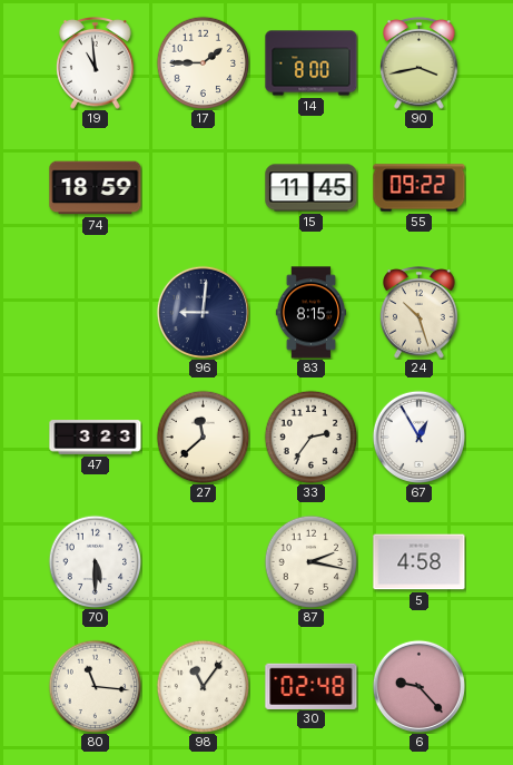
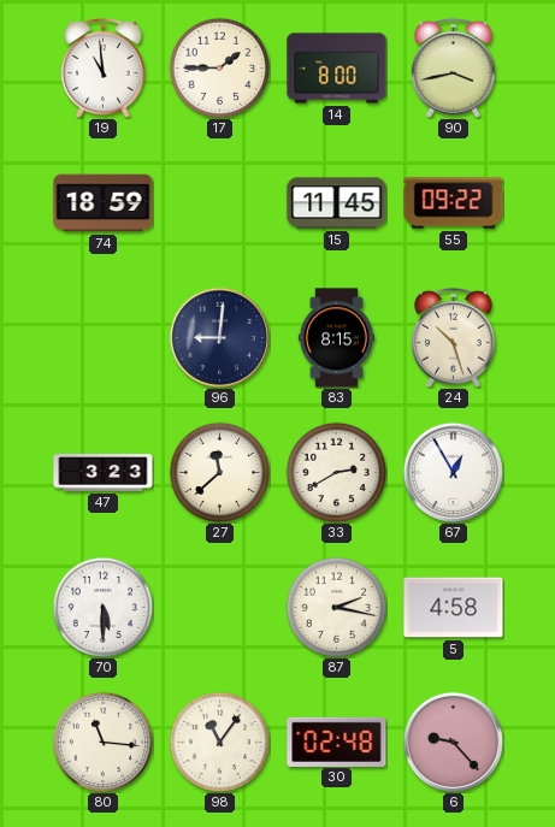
33: 2:36 -> 2:40 (336, 472)
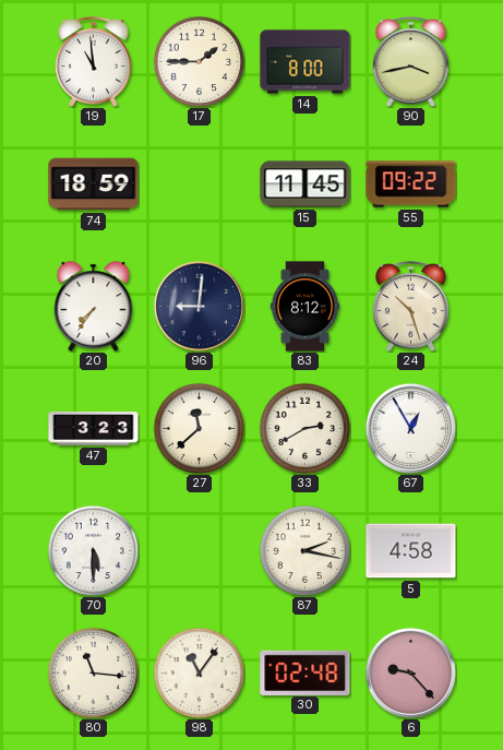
20: none -> 7:36 (94, 307)
83: 8:15 -> 8:12 (304, 307)
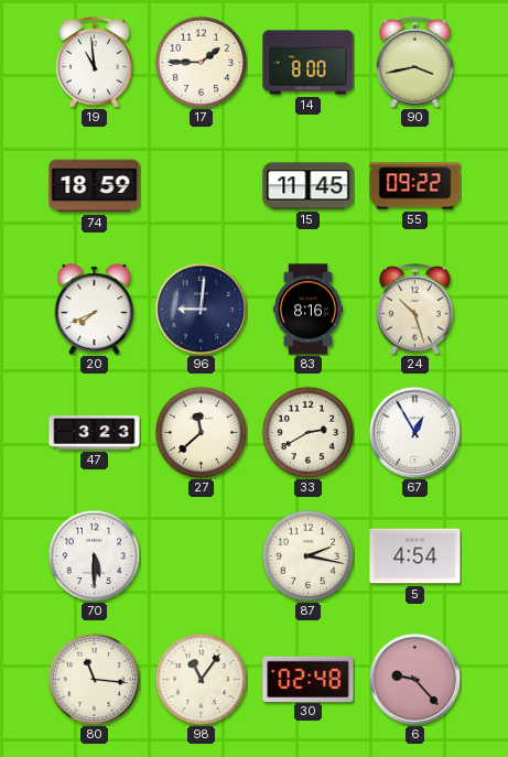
20: 7:36 -> 7:41 (95, 310)
83: 8:12 -> 8:16 (307, 310)
5: 4:58 -> 4:54 (415, 556)
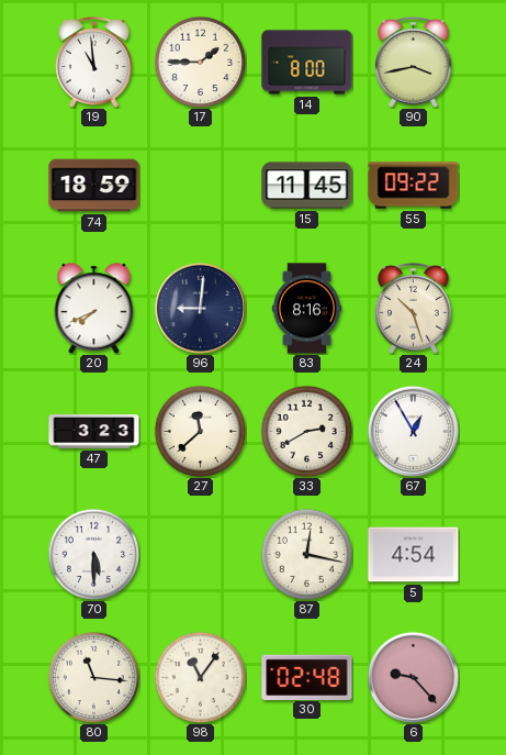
87: 2:17 -> 12:17 (306, 554)
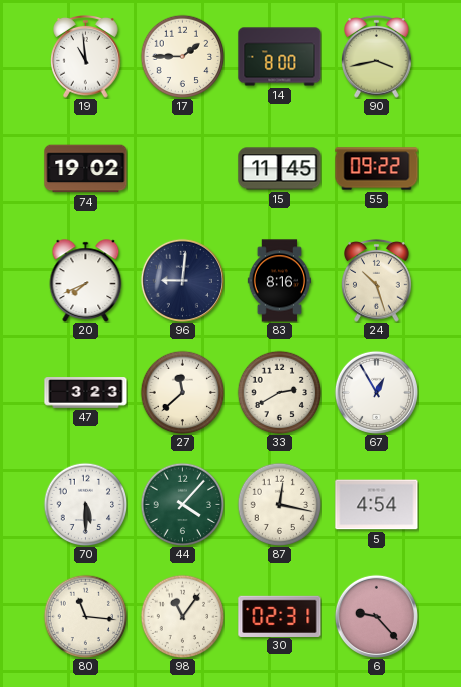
74: 18:59 -> 19:02 (86, 169)
44: none -> 4:07 (182, 504)
30: 02:48 -> 02:31 (280, 616)
